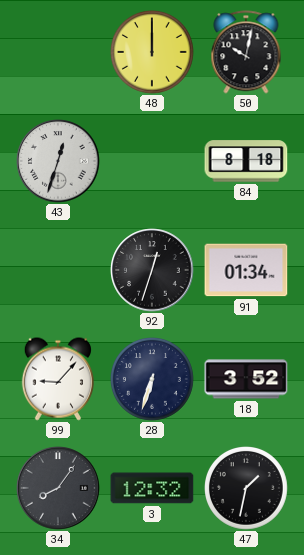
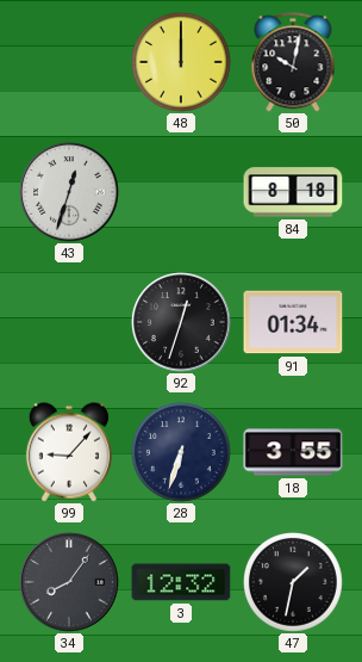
18: 3:52 -> 3:55 (293, 452)
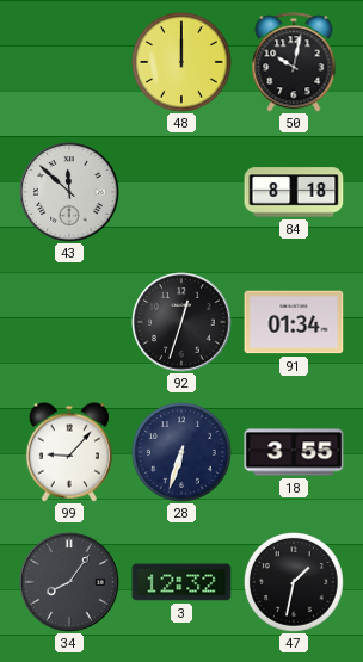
43: 12:33 -> 11:52 (69, 192)
